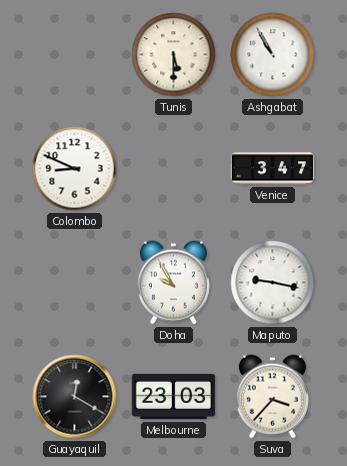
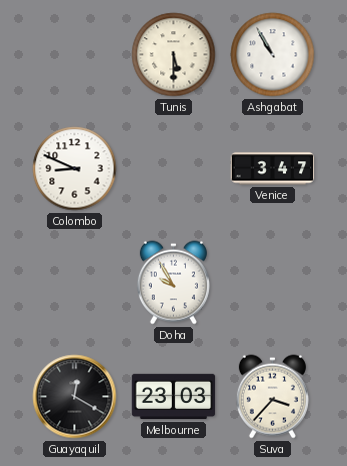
Maputo: 9:17 -> none (273, 283)
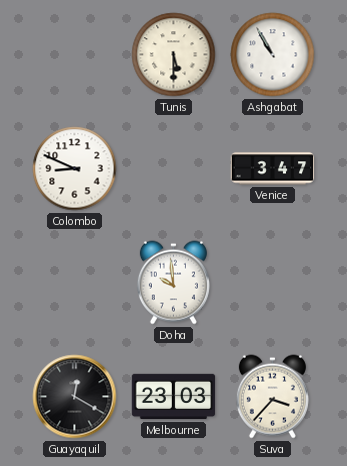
Doha: 9:55 -> 9:59 (173, 283)
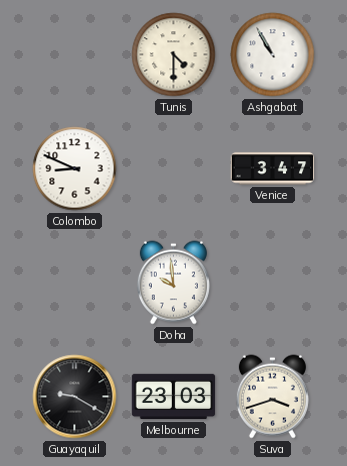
Tunis: 5:30 -> 4:30 (174, 55)
Guayaquil: 12:20 -> 9:20 (75, 397)
Suva: 3:37 -> 3:42 (272, 397)
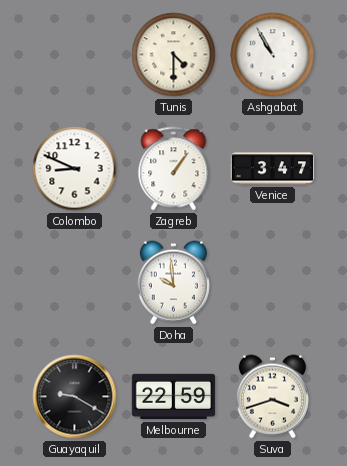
Zagreb: none -> 1:06 (174, 169)
Melbourne: 23:03 -> 22:59 (174, 397)
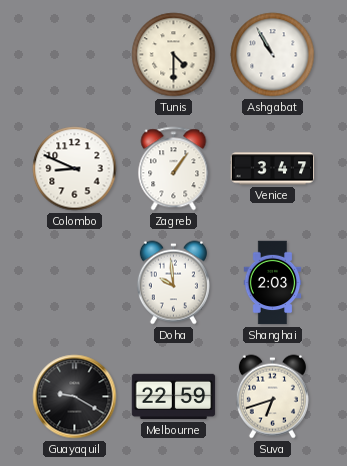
Shanghai: none -> 2:03 (273, 283)
Suva: 3:42 -> 6:42 (272, 397)
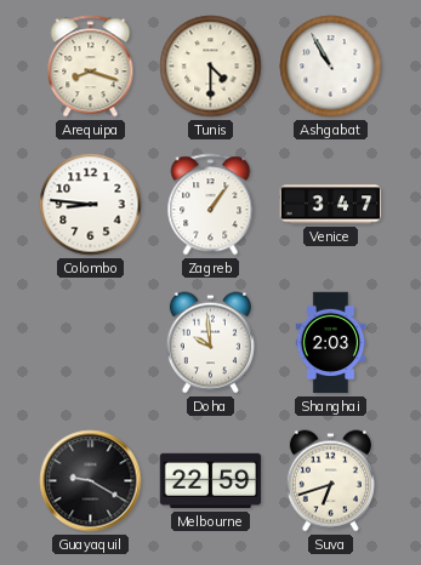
Arequipa: none -> 8:18 (91, 67)
Colombo: 8:49 -> 8:46 (91, 205)
